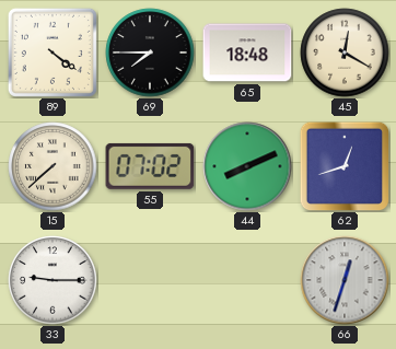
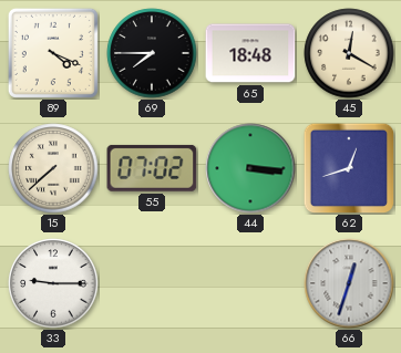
89: 4:21 -> 4:19 (53, 53)
44: 8:11 -> 3:16 (250, 168)
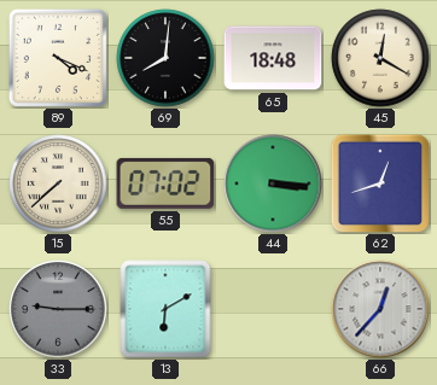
69: 7:45 -> 8:01 (165, 58)
33 dial: white -> grey (58, 309)
13: none -> 6:10 (165, 309)
66: 12:33 -> 12:37 (380, 309)
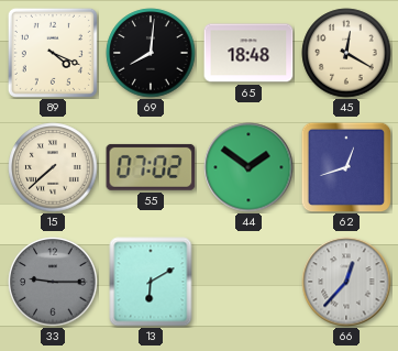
44: 3:16 -> 1:51 (248, 167)
